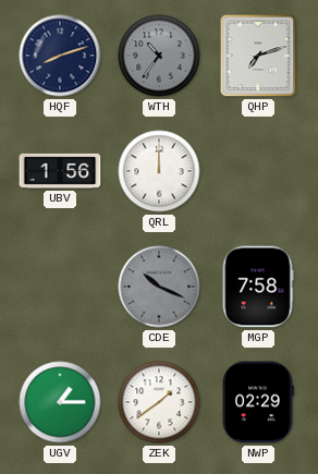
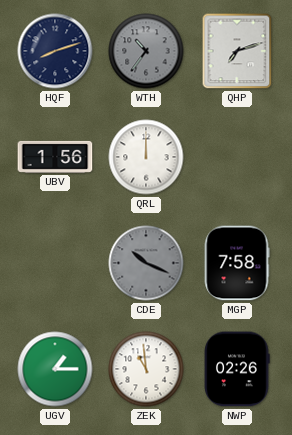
ZEK: 1:39 -> 10:59 (146, 369)
NWP: 02:29 -> 02:26 (237, 369)
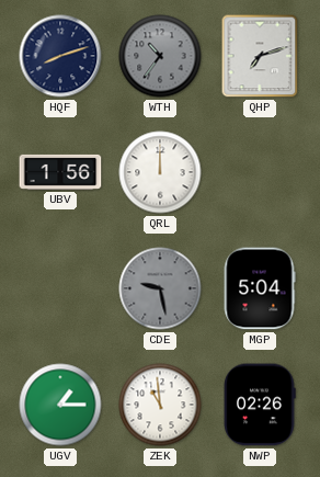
CDE: 10:19 -> 9:28 (160, 288)
MGP: 7:58 -> 5:04 (260, 288)
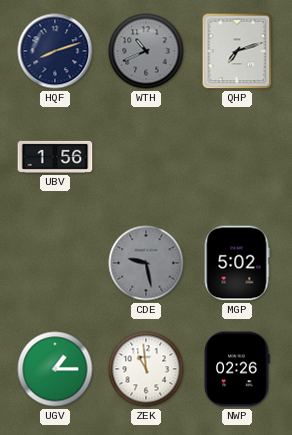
WTH: 10:36 -> 10:41 (146, 51)
QRL: 12:00 -> none (160, 172)
MGP: 5:04 -> 5:02 (237, 263)
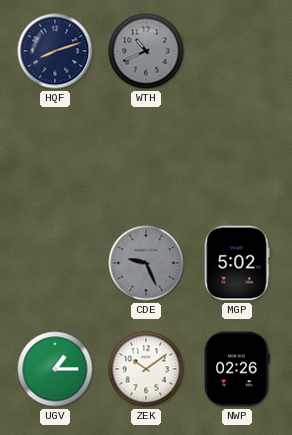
QHP: 7:12 -> none (237, 51)
UBV: 1:56 -> none (55, 157)
CDE: 9:28 -> 9:26 (146, 263)
ZEK: 10:59 -> 10:09 (146, 369)
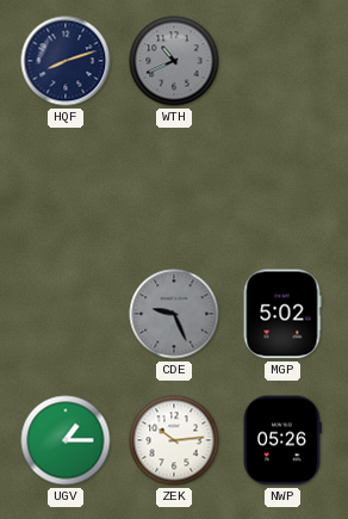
ZEK: 10:09 -> 10:14 (174, 440)
NWP: 02:26 -> 05:26 (282, 440)
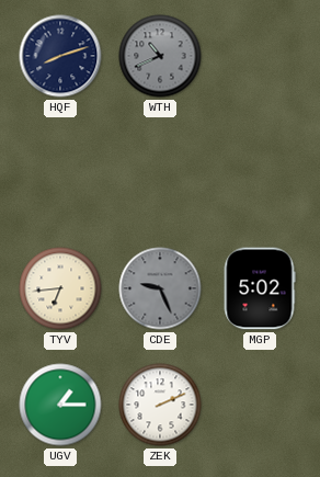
TYV: none -> 6:44 (60, 288)
ZEK: 10:14 -> 2:11 (160, 405)
NWP: 05:26 -> none (282, 440)
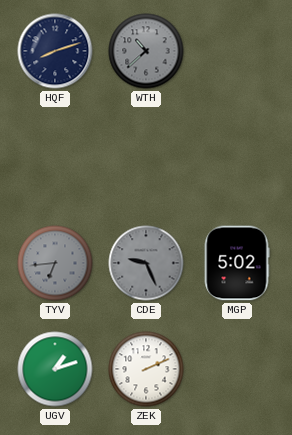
WTH: 10:41 -> 10:38 (146, 51)
TYV dial: cream -> grey (55, 263)
UGV: 1:15 -> 1:12 (55, 369)
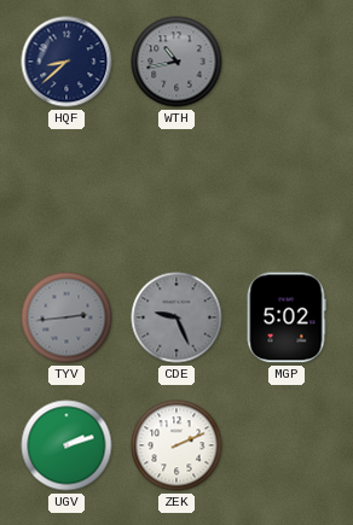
HQF: 8:12 -> 8:38 (66, 62)
WTH: 10:38 -> 10:43 (176, 62)
TYV: 6:44 -> 2:44 (66, 317)
UGV: 1:12 -> 2:12 (66, 445)
